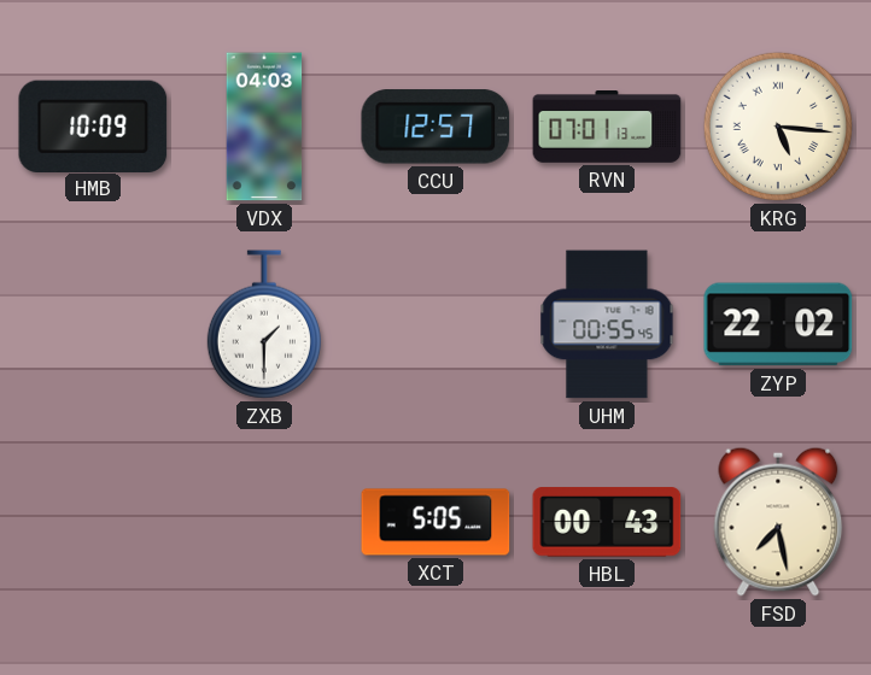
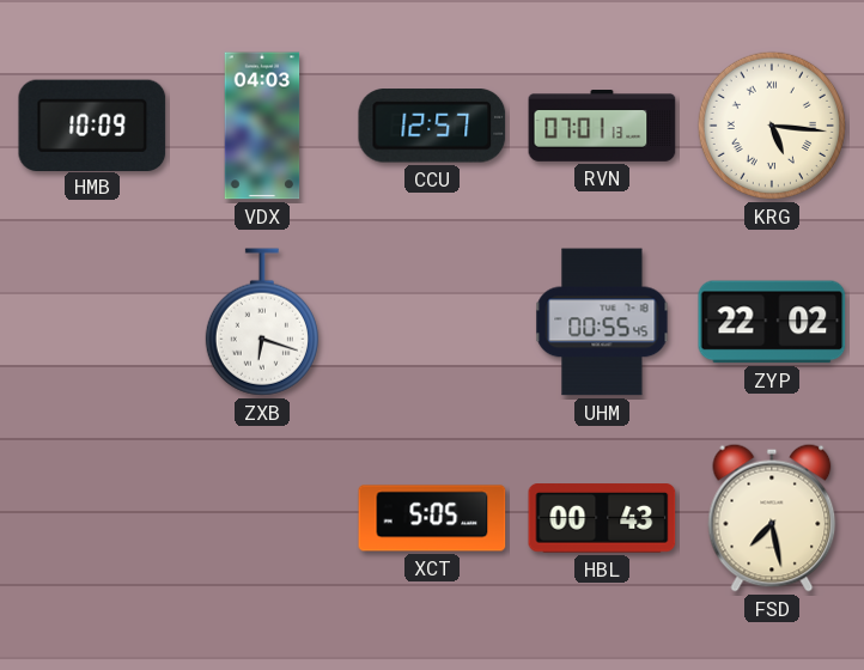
ZXB: 1:30 -> 6:18 (262, 322)
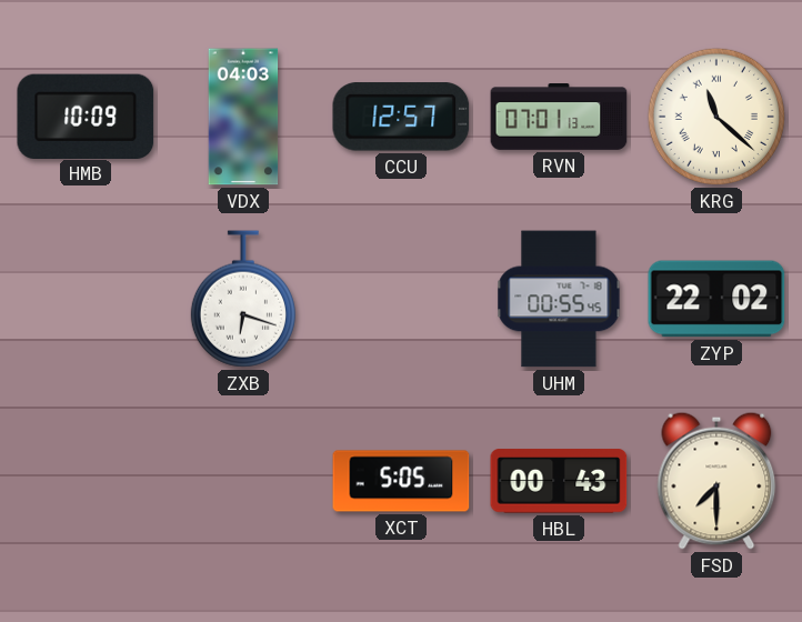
KRG: 5:16 -> 11:22 (716, 117)
FSD: 7:28 -> 7:30 (716, 481)
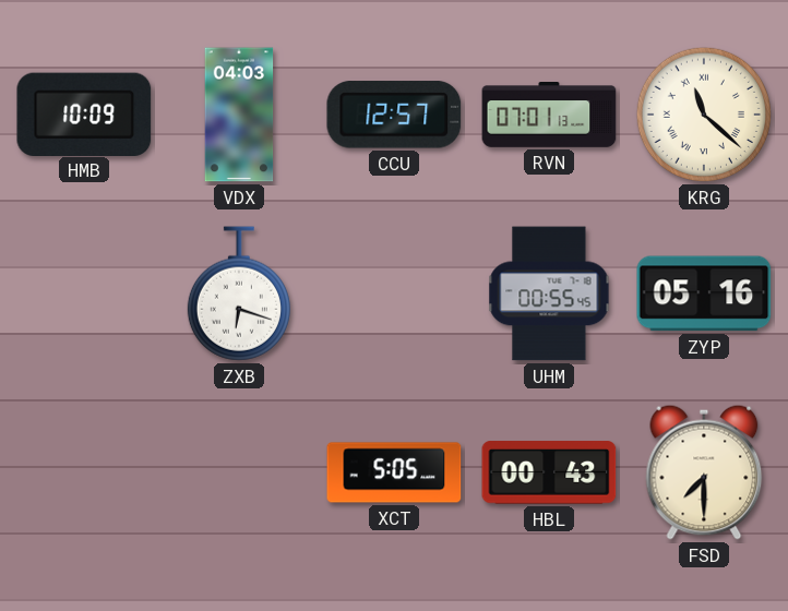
ZYP: 22:02 -> 05:16 (704, 293)
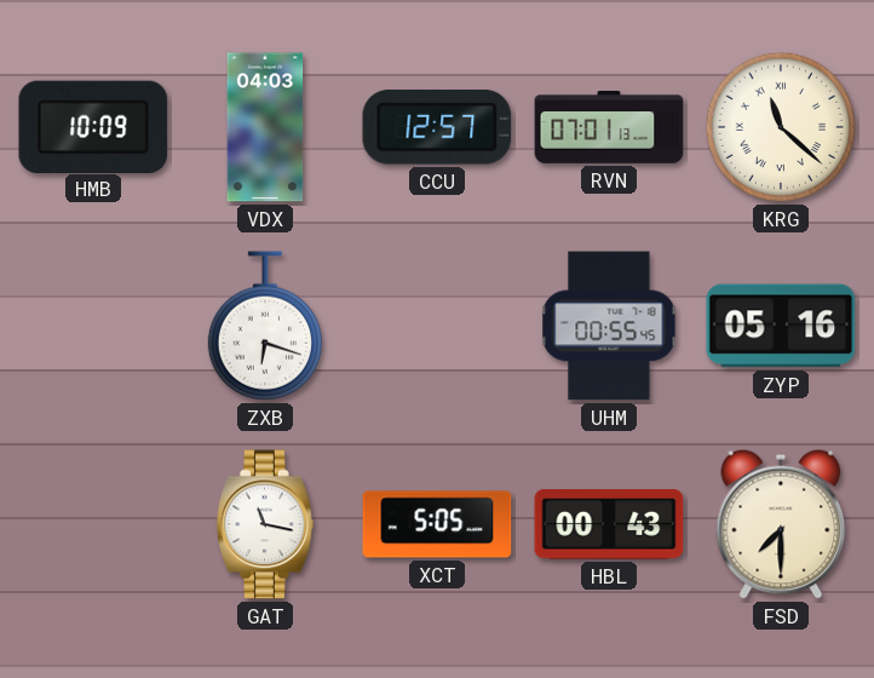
GAT: none -> 11:17 (265, 524)
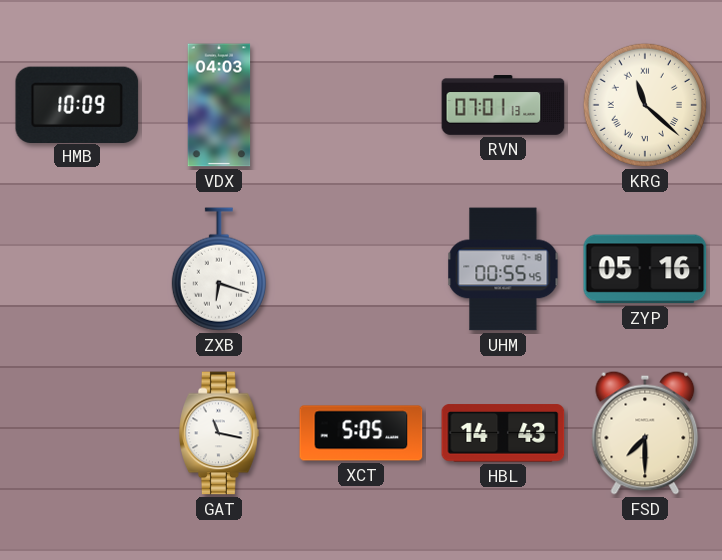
CCU: 12:57 -> none (437, 127)
HBL: 00:43 -> 14:43 (503, 433)
